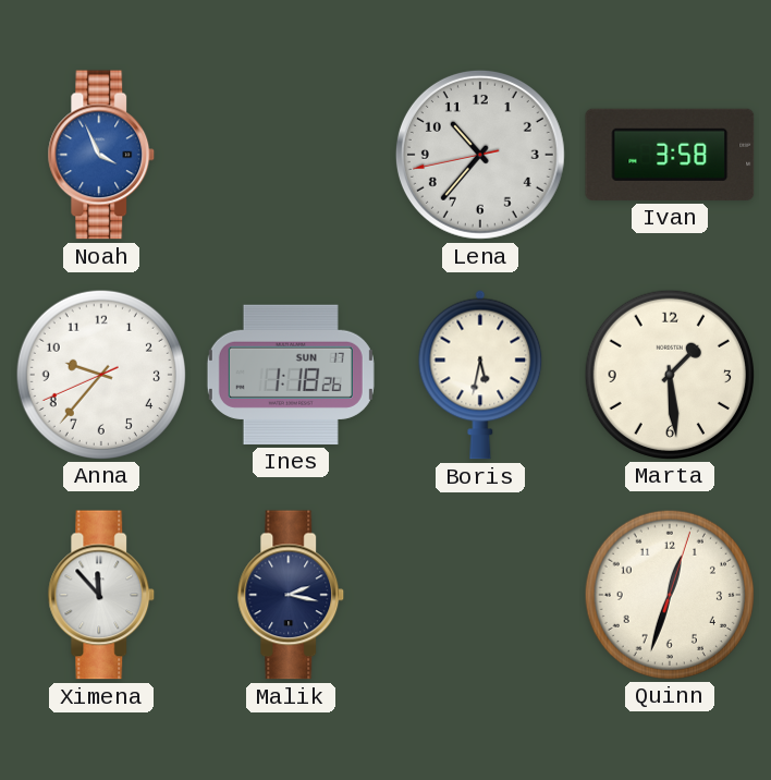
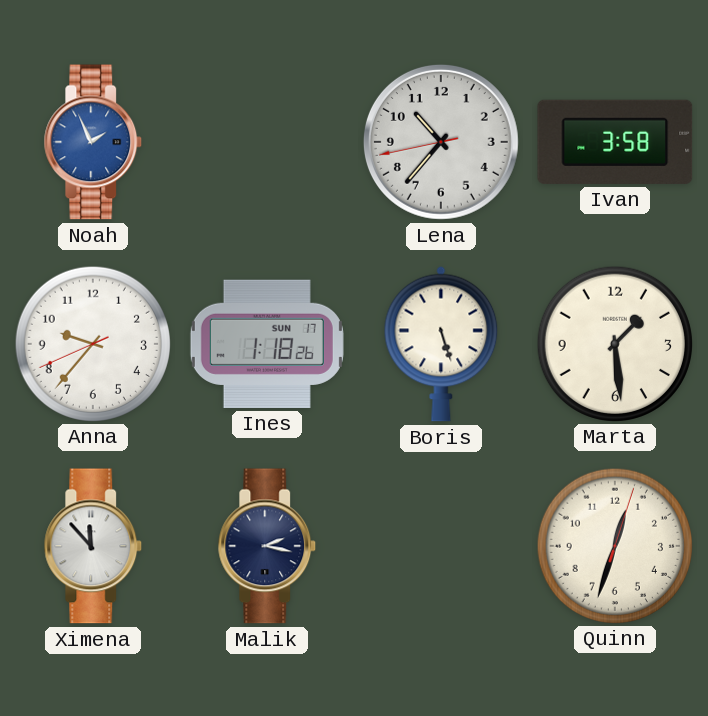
Noah: 3:56 -> 1:56 (93, 142)
Boris: 5:32 -> 5:27 (441, 344)
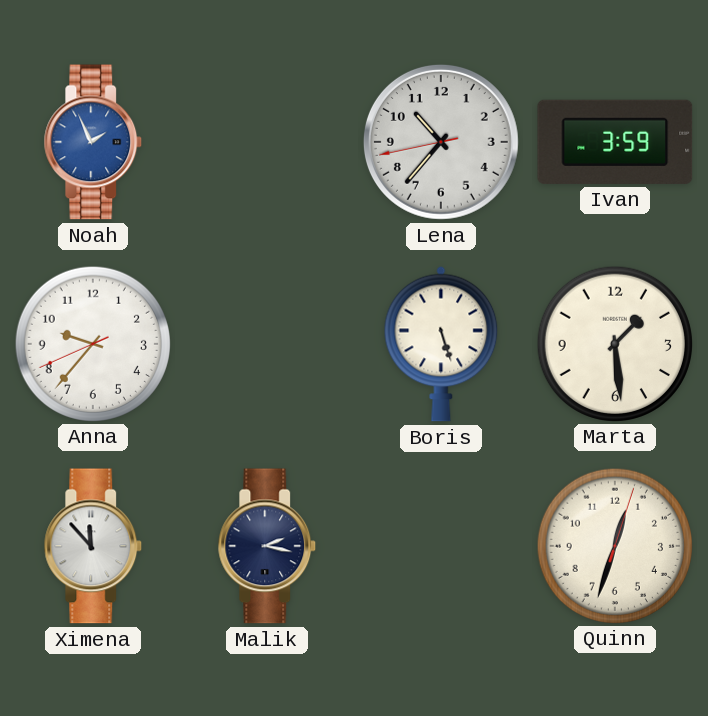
Ivan: 3:58 -> 3:59 (615, 142)
Ines: 1:18 -> none (267, 344)
